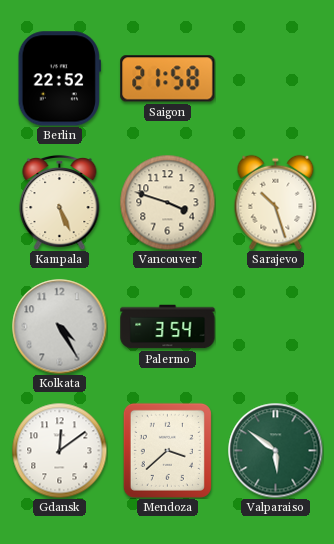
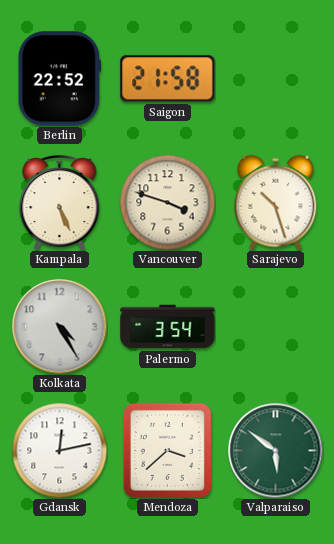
Gdansk: 12:09 -> 12:13 (59, 450)
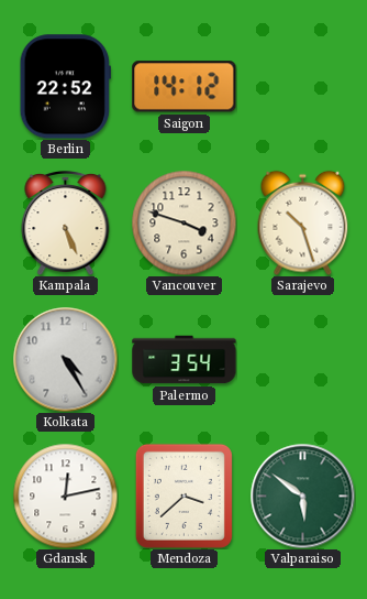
Saigon: 21:58 -> 14:12 (185, 87)
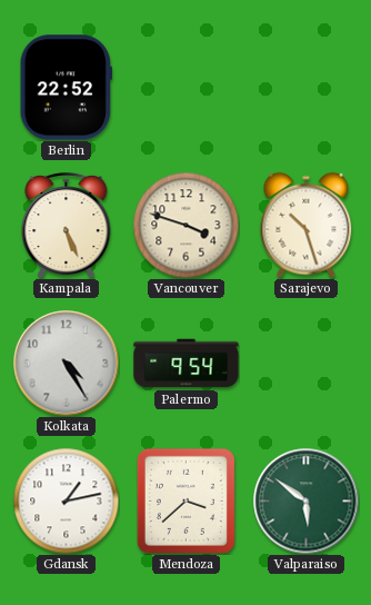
Saigon: 14:12 -> none (185, 87)
Palermo: 3:54 -> 9:54 (187, 364)
Gdansk: 12:13 -> 1:13 (66, 500)
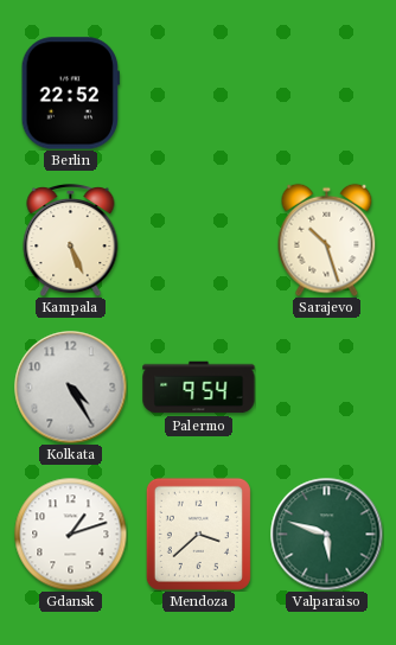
Vancouver: 3:48 -> none (185, 225)
Gdansk: 1:13 -> 1:12 (70, 534)
Valparaiso: 5:51 -> 5:48 (326, 534)
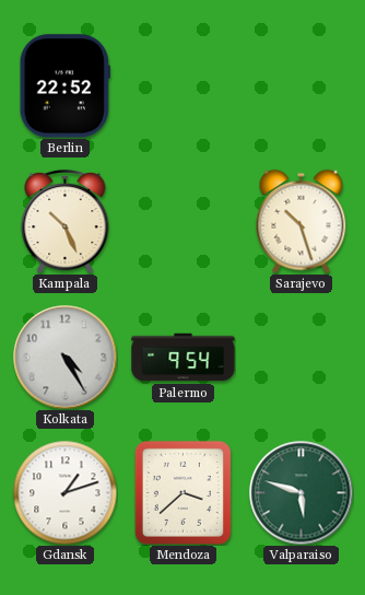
Kampala: 5:26 -> 10:26 (66, 221)
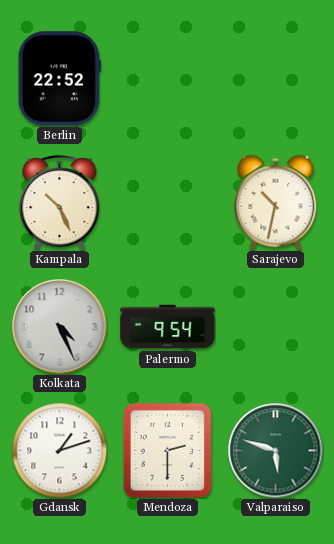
Sarajevo: 10:27 -> 10:32 (276, 202)
Kolkata: 4:25 -> 4:26 (59, 326)
Mendoza: 3:38 -> 2:30 (167, 450)
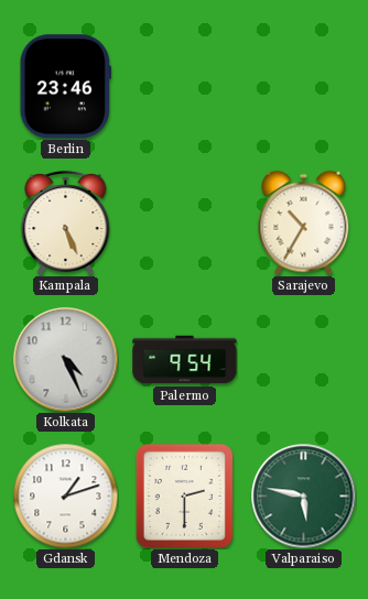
Berlin: 22:52 -> 23:46 (65, 87)
Kampala: 10:26 -> 5:26 (66, 222)
Sarajevo: 10:32 -> 10:35 (304, 222)
Valparaiso: 5:48 -> 5:47 (303, 495)
